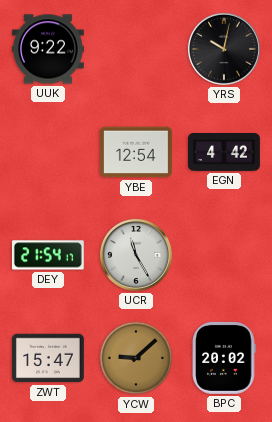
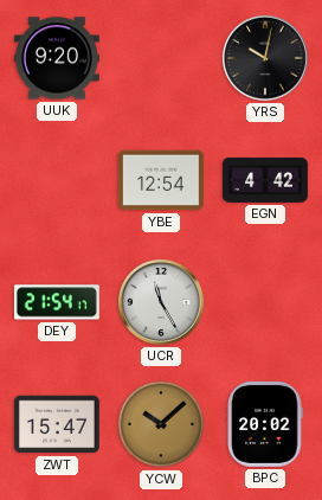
UUK: 9:22 -> 9:20 (58, 58)
YCW: 9:08 -> 10:08 (161, 424)
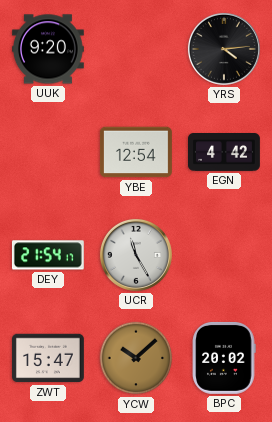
YRS: 10:02 -> 4:14 (224, 49)
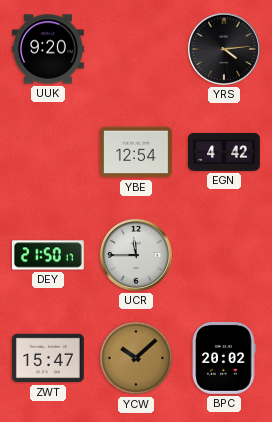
DEY: 21:54 -> 21:50 (48, 255)
UCR: 11:25 -> 11:45 (136, 255)
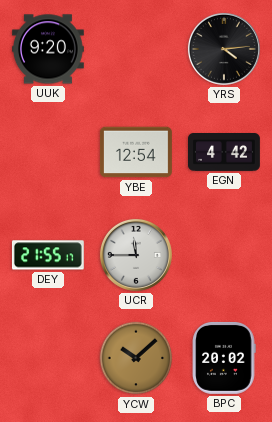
DEY: 21:50 -> 21:55 (48, 255)
ZWT: 15:47 -> none (49, 358)
